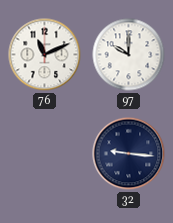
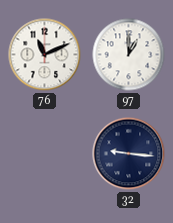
97: 10:00 -> 1:00 (129, 55)
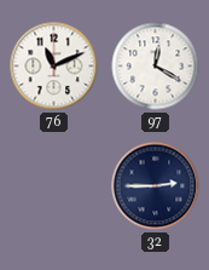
97: 1:00 -> 12:20 (156, 67)
32: 9:16 -> 2:45 (156, 186)
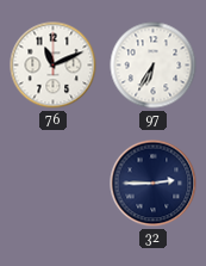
97: 12:20 -> 6:35 (154, 66)
